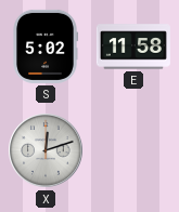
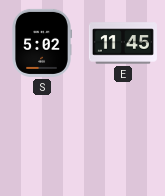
E: 11:58 -> 11:45 (123, 43)
X: 12:12 -> none (46, 150)
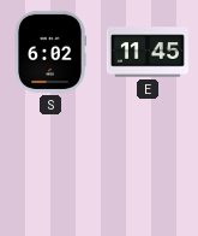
S: 5:02 -> 6:02 (50, 52)
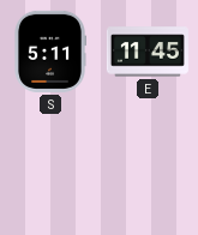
S: 6:02 -> 5:11 (50, 52)
